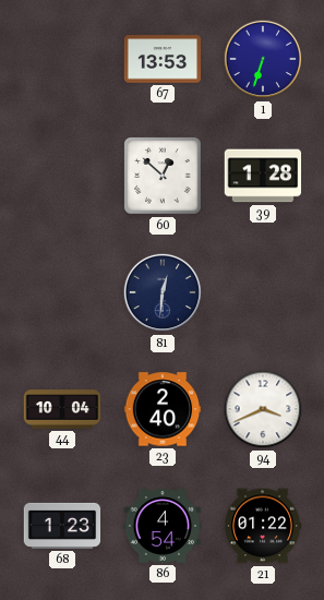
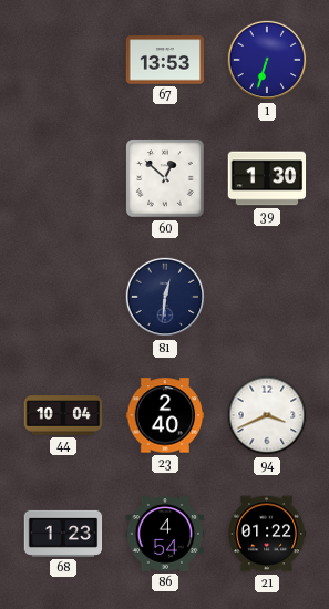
39: 1:28 -> 1:30 (267, 178)
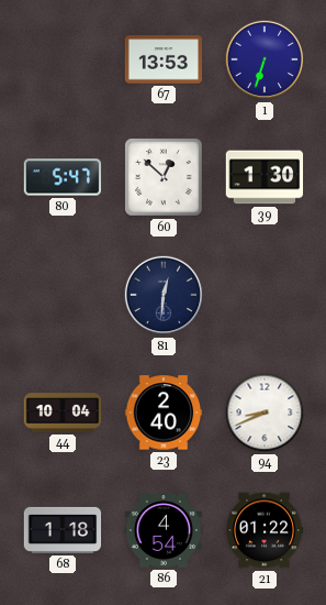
80: none -> 5:47 (63, 177)
94: 3:41 -> 8:41 (265, 413)
68: 1:23 -> 1:18 (63, 530)
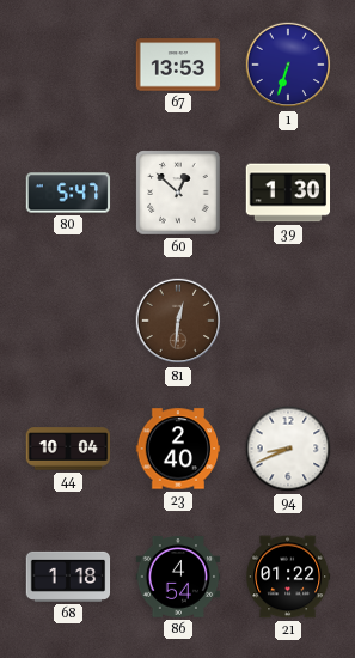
81 dial: navy -> brown (178, 321)
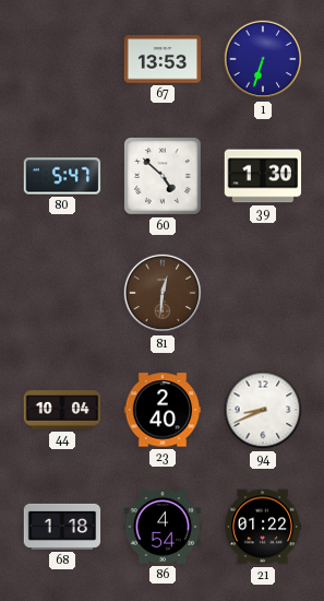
60: 12:52 -> 4:52 (163, 176)
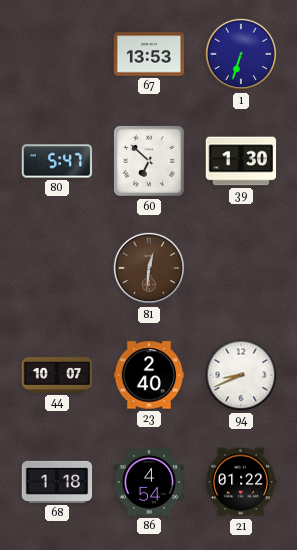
60: 4:52 -> 6:52 (149, 161)
44: 10:04 -> 10:07 (57, 375)
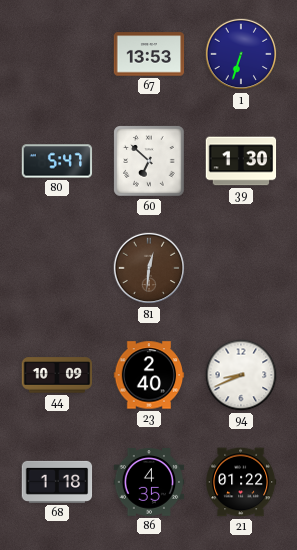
44: 10:07 -> 10:09 (57, 375)
86: 4:54 -> 4:35 (149, 482)
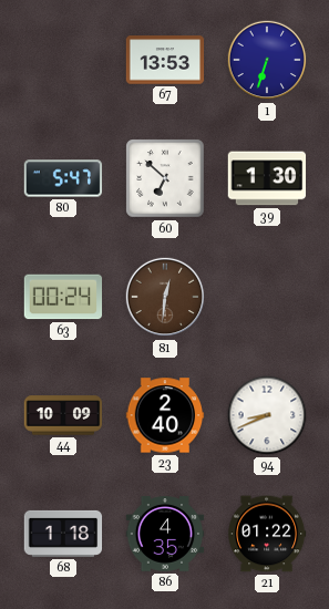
63: none -> 00:24 (63, 297)
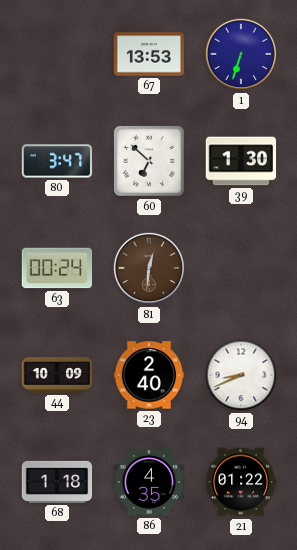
80: 5:47 -> 3:47 (57, 161)
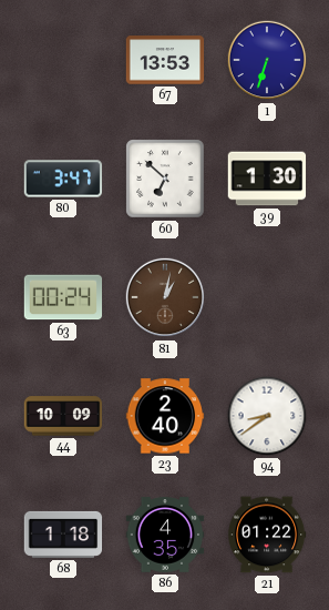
81: 12:31 -> 1:02 (165, 297)
94: 8:41 -> 8:39 (267, 416)
